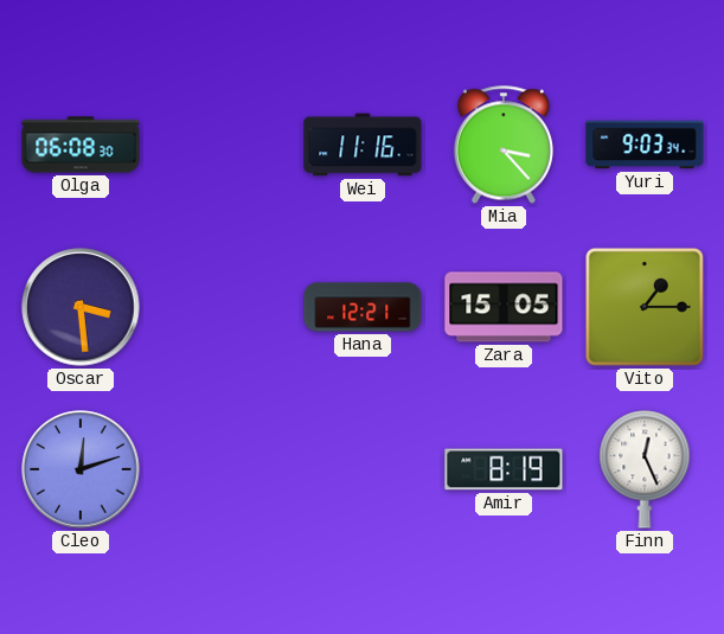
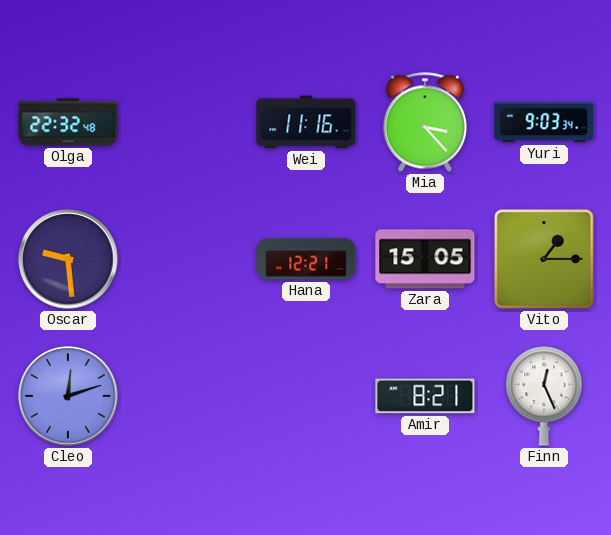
Olga: 06:08 -> 22:32 (68, 122)
Oscar: 3:29 -> 9:29 (68, 259)
Amir: 8:19 -> 8:21 (425, 396)
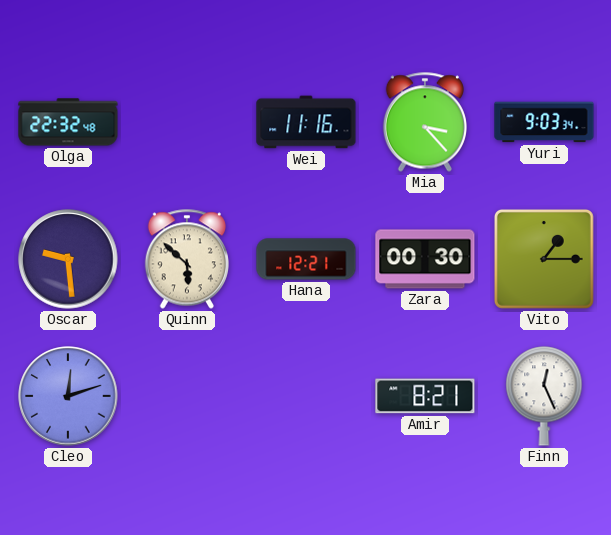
Quinn: none -> 5:52 (187, 259)
Zara: 15:05 -> 00:30 (425, 259)
